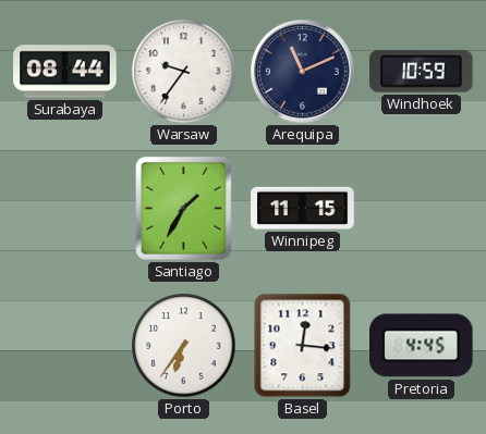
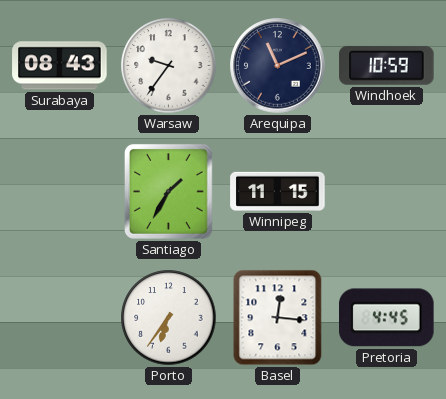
Surabaya: 08:44 -> 08:43 (60, 66)
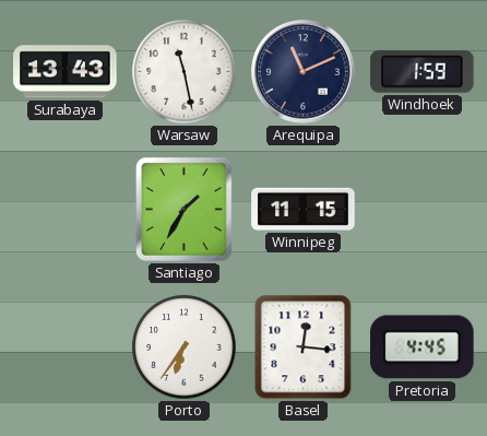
Surabaya: 08:43 -> 13:43 (66, 72)
Warsaw: 9:36 -> 11:28 (185, 72)
Windhoek: 10:59 -> 1:59 (423, 71)
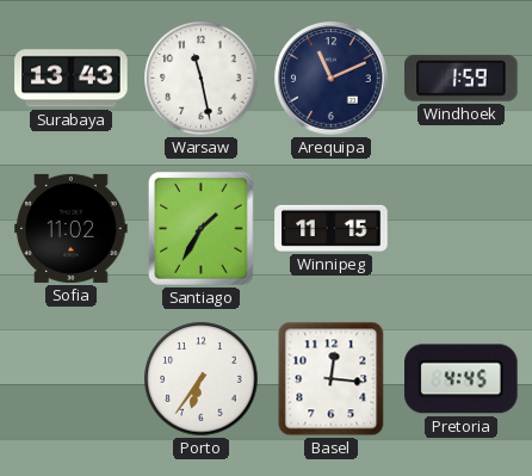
Sofia: none -> 11:02 (72, 228)
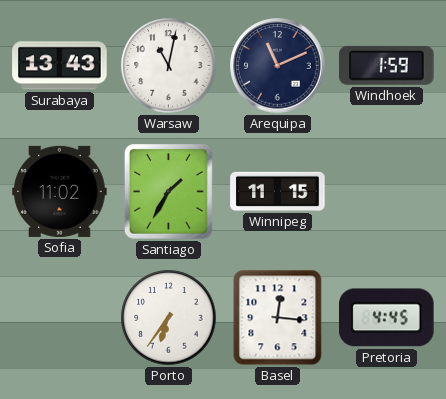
Warsaw: 11:28 -> 11:02 (169, 66)
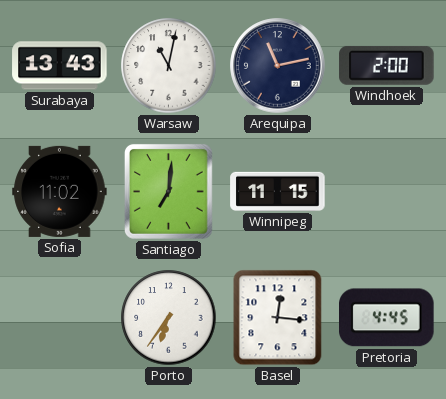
Arequipa: 11:11 -> 11:13 (278, 66)
Windhoek: 1:59 -> 2:00 (387, 65)
Santiago: 1:35 -> 7:01 (168, 192)
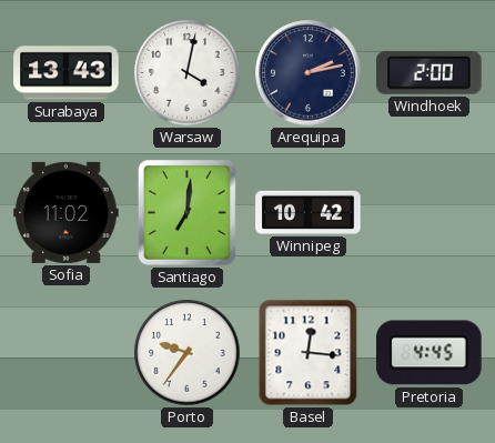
Warsaw: 11:02 -> 4:02 (188, 73)
Arequipa: 11:13 -> 2:13 (309, 73)
Winnipeg: 11:15 -> 10:42 (309, 212)
Porto: 6:36 -> 9:36 (188, 353)
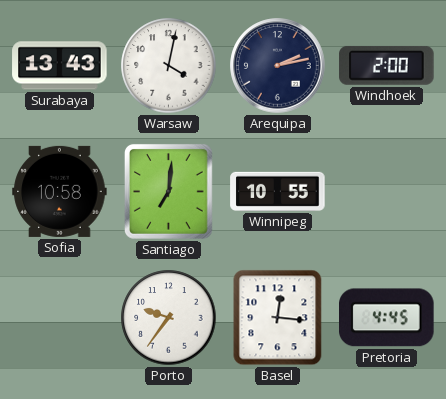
Sofia: 11:02 -> 10:58 (60, 191)
Winnipeg: 10:42 -> 10:55 (278, 191)
